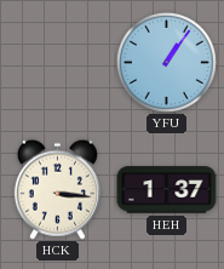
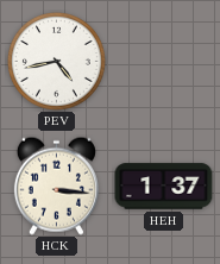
PEV: none -> 4:43 (56, 61)
YFU: 1:06 -> none (166, 62)
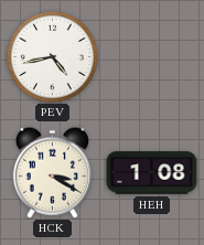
HCK: 3:16 -> 3:20 (52, 172)
HEH: 1:37 -> 1:08 (152, 173)
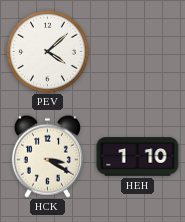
PEV: 4:43 -> 4:08 (47, 51)
HEH: 1:08 -> 1:10 (138, 157)
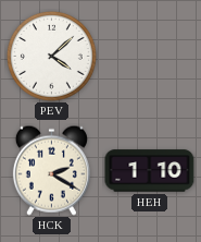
HCK: 3:20 -> 2:20 (51, 170)
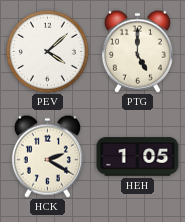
PTG: none -> 5:00 (137, 51)
HEH: 1:10 -> 1:05 (138, 157)
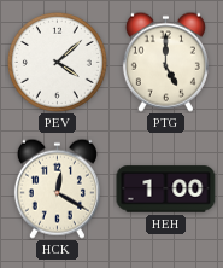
HCK: 2:20 -> 12:20 (57, 188)
HEH: 1:05 -> 1:00 (166, 190)
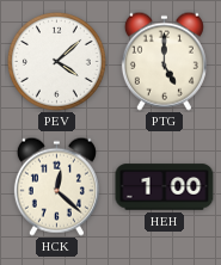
HCK: 12:20 -> 12:22 (56, 186)
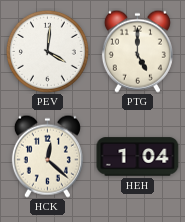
PEV: 4:08 -> 4:01 (47, 51)
HEH: 1:00 -> 1:04 (138, 157)
